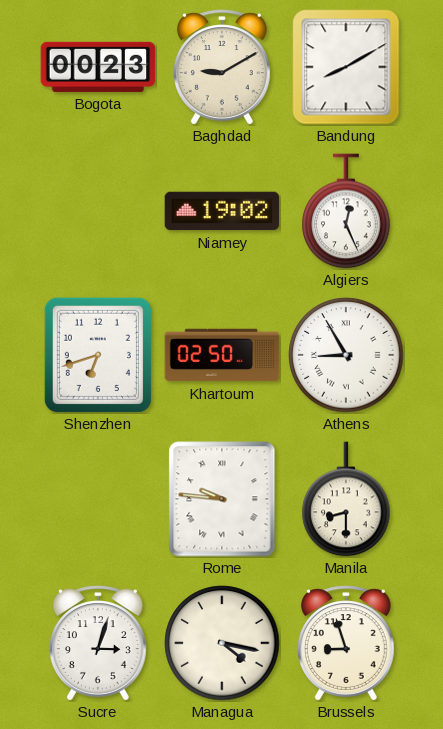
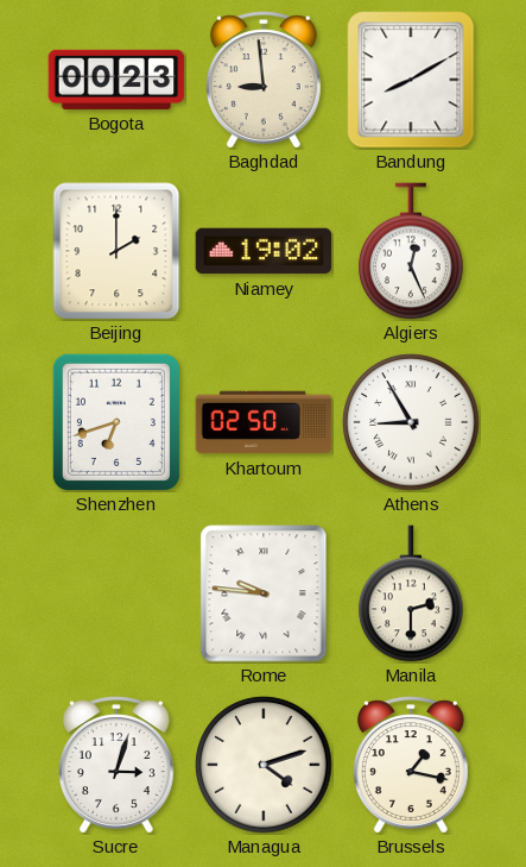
Baghdad: 9:10 -> 8:59 (264, 80)
Beijing: none -> 2:00 (116, 251)
Manila: 8:30 -> 2:30 (411, 593)
Managua: 4:17 -> 4:12 (264, 765)
Brussels: 8:57 -> 1:17 (411, 765)
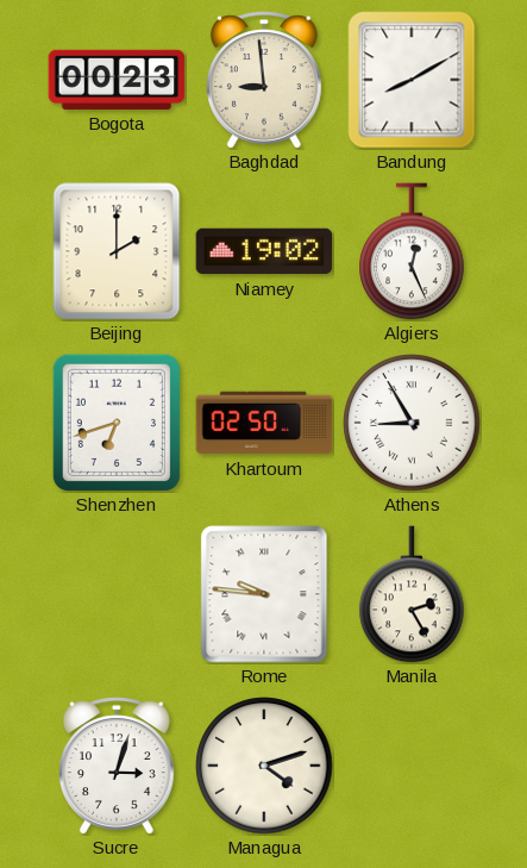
Manila: 2:30 -> 2:25 (412, 594)
Brussels: 1:17 -> none (411, 765)
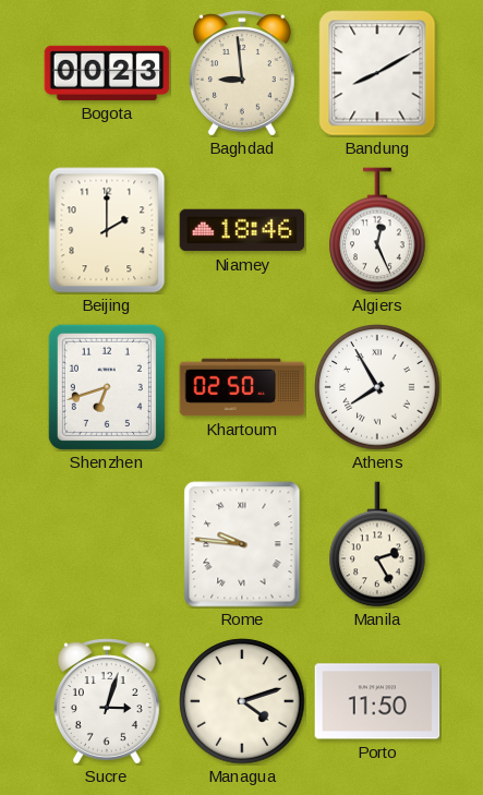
Niamey: 19:02 -> 18:46 (242, 230)
Athens: 8:55 -> 7:55 (377, 387)
Porto: none -> 11:50 (377, 701)
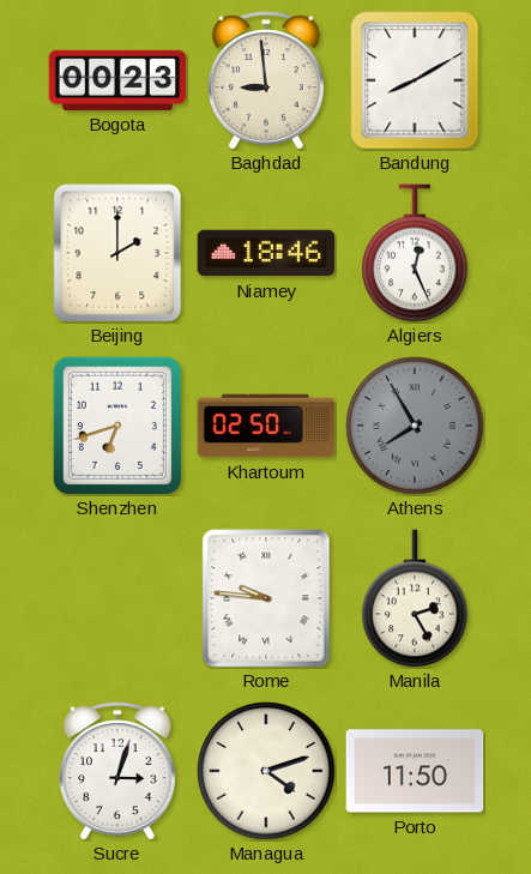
Athens dial: white -> grey (415, 426)
